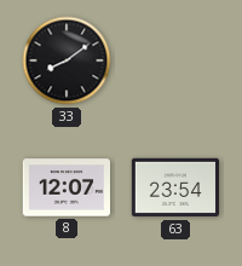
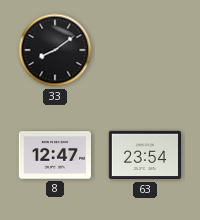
8: 12:07 -> 12:47 (54, 155)
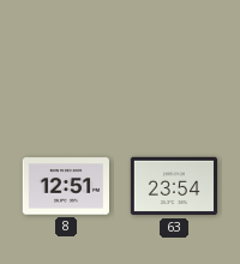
33: 8:09 -> none (55, 50)
8: 12:47 -> 12:51 (65, 186)
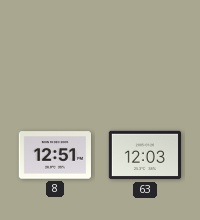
63: 23:54 -> 12:03 (144, 155)
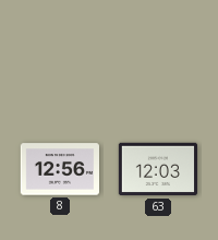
8: 12:51 -> 12:56 (59, 169)
